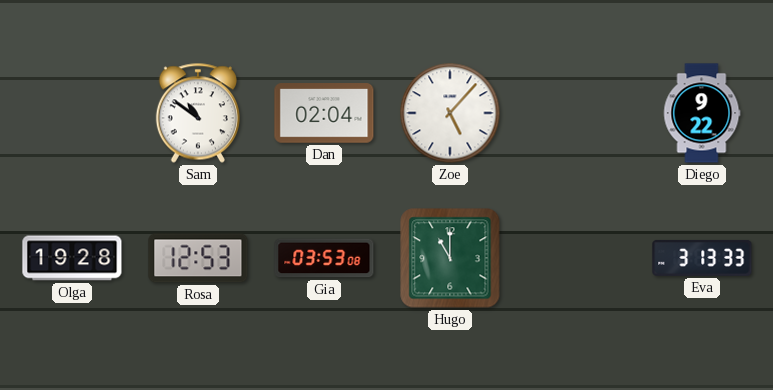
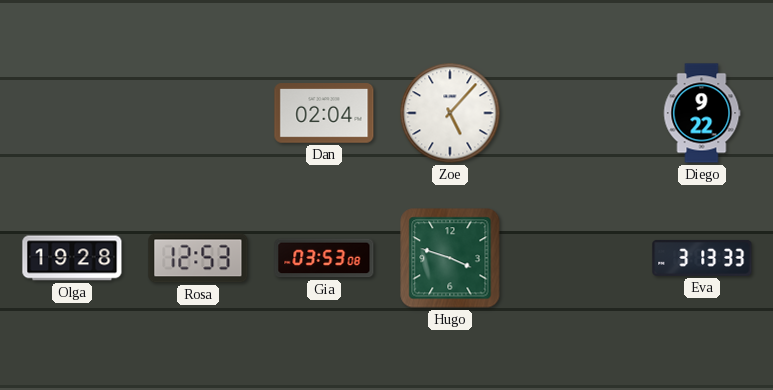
Sam: 10:51 -> none (198, 113)
Hugo: 11:00 -> 3:48 (450, 258)
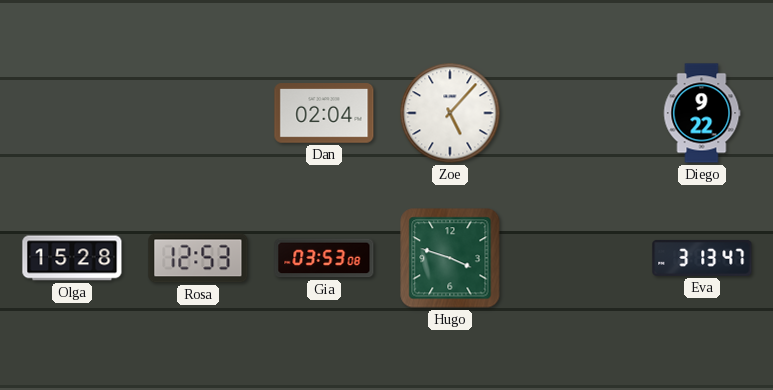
Olga: 19:28 -> 15:28 (72, 258)
Eva: 3:13:33 -> 3:13:47 (702, 258)
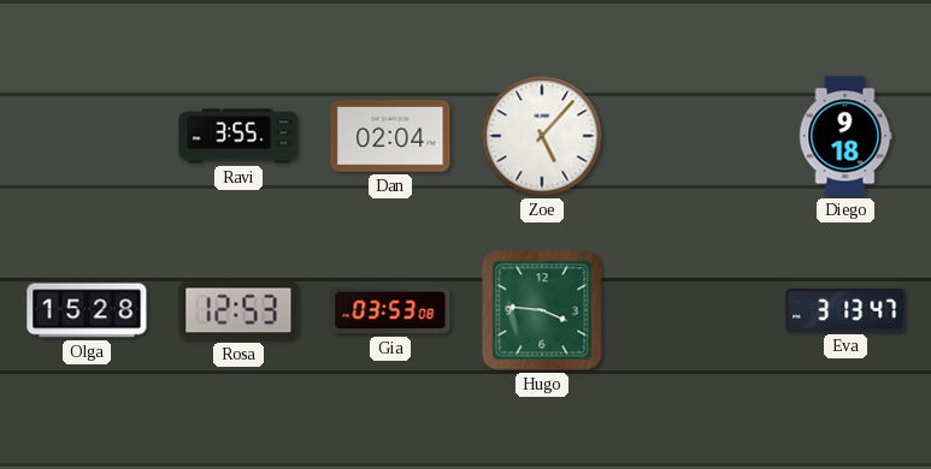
Ravi: none -> 3:55 (238, 136)
Diego: 9:22 -> 9:18 (845, 136)
Hugo: 3:48 -> 3:46 (542, 310)
